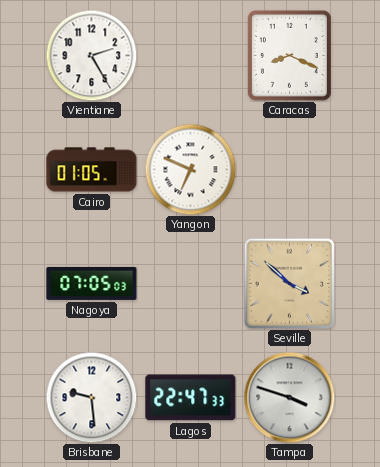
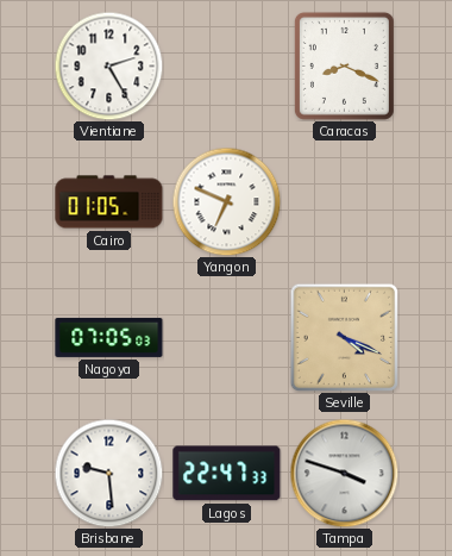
Seville: 3:52 -> 4:19 (344, 337)
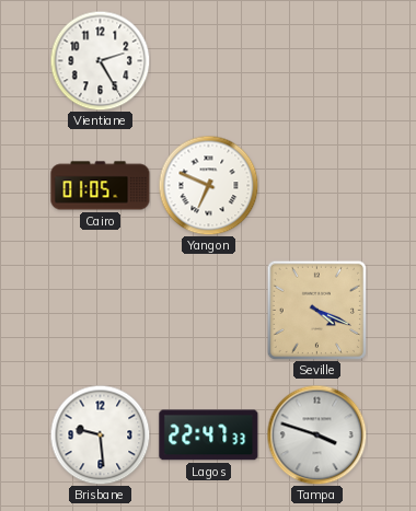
Caracas: 8:19 -> none (344, 65)
Nagoya: 07:05 -> none (109, 337)
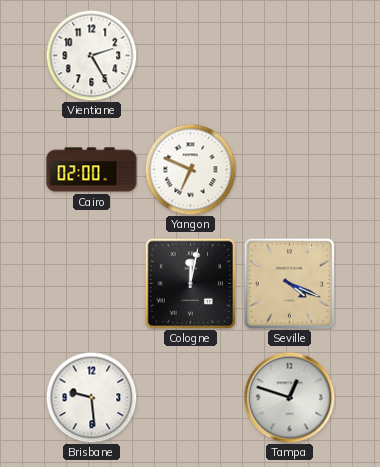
Cairo: 01:05 -> 02:00 (92, 170)
Cologne: none -> 12:02 (190, 283)
Lagos: 22:47 -> none (209, 435)
Tampa: 3:48 -> 12:48 (289, 397)
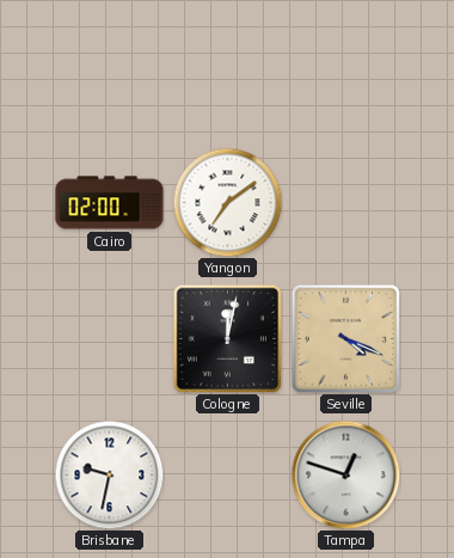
Vientiane: 2:25 -> none (91, 55)
Yangon: 6:49 -> 7:09 (227, 202)
Brisbane: 9:29 -> 9:32 (109, 474)
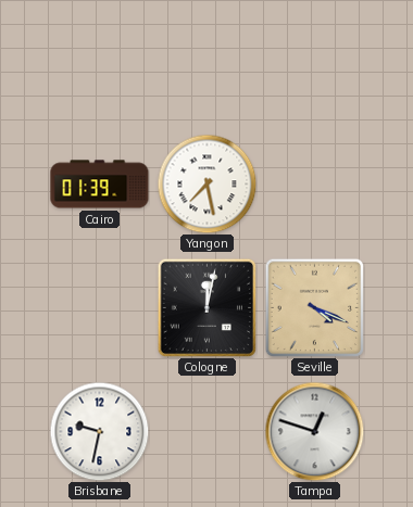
Cairo: 02:00 -> 01:39 (100, 185)
Yangon: 7:09 -> 7:28 (206, 183)
